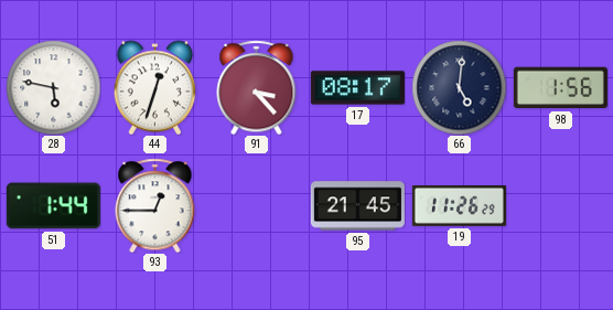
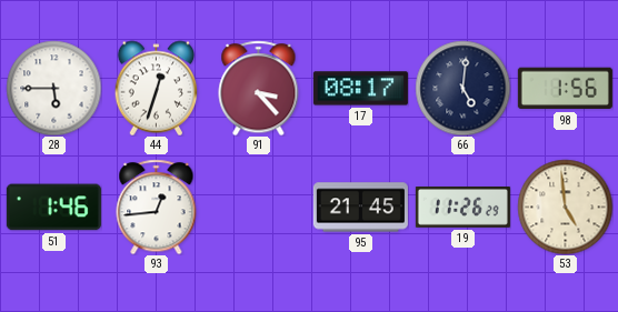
28: 5:47 -> 5:45 (53, 88)
51: 1:44 -> 1:46 (53, 208)
93: 12:45 -> 12:44 (157, 207)
53: none -> 4:59 (565, 207)
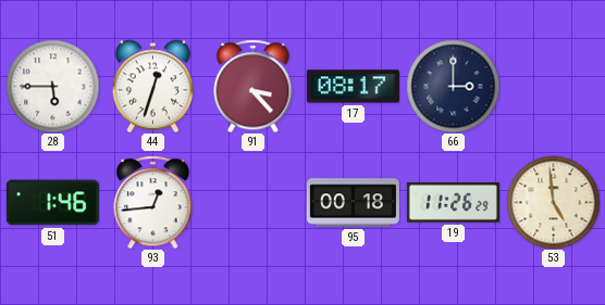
66: 5:01 -> 3:00 (453, 86)
98: 1:56 -> none (565, 89)
95: 21:45 -> 00:18 (353, 203)
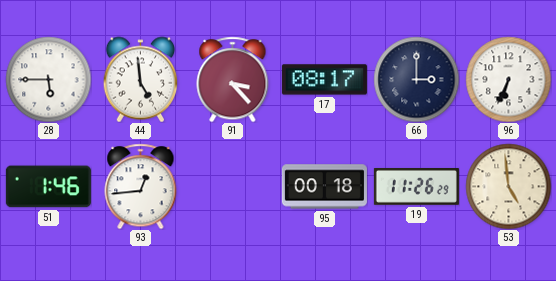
44: 12:33 -> 4:59 (141, 79)
96: none -> 6:34 (508, 79)
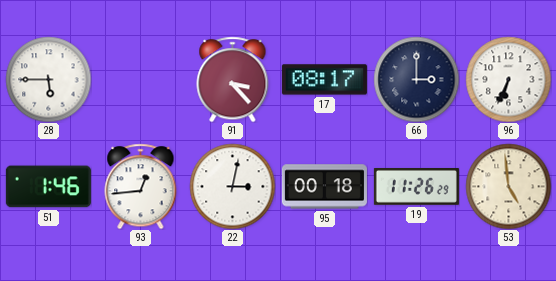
44: 4:59 -> none (141, 79)
22: none -> 3:02 (232, 186)
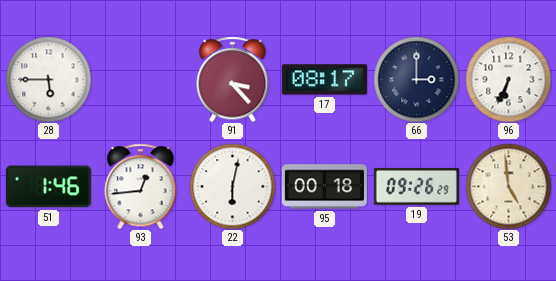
22: 3:02 -> 6:02 (232, 186)
19: 11:26 -> 09:26 (416, 187)
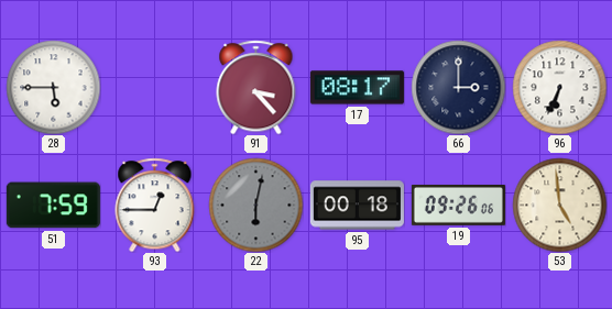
51: 1:46 -> 7:59 (53, 206)
93: 12:44 -> 12:45 (155, 205)
22 dial: white -> grey (255, 205)
19: 09:26:29 -> 09:26:06 (458, 206)
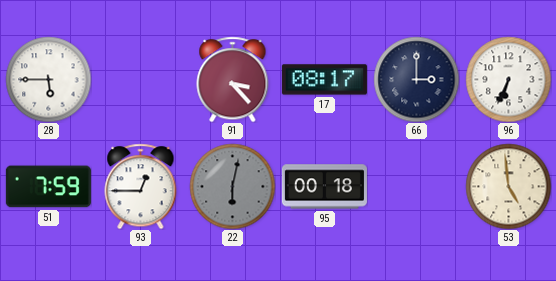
19: 09:26 -> none (458, 206)
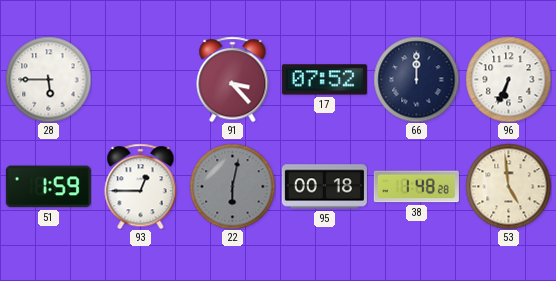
17: 08:17 -> 07:52 (324, 80)
66: 3:00 -> 12:00 (416, 79)
51: 7:59 -> 1:59 (48, 187)
38: none -> 1:48 (416, 187)
